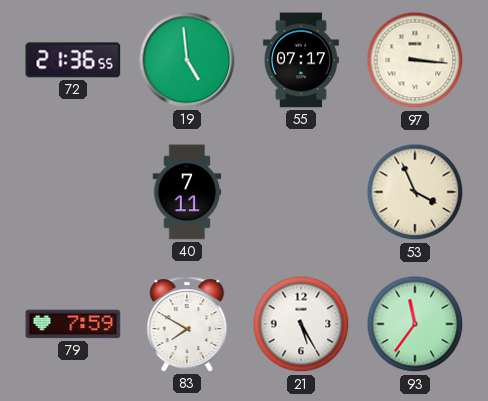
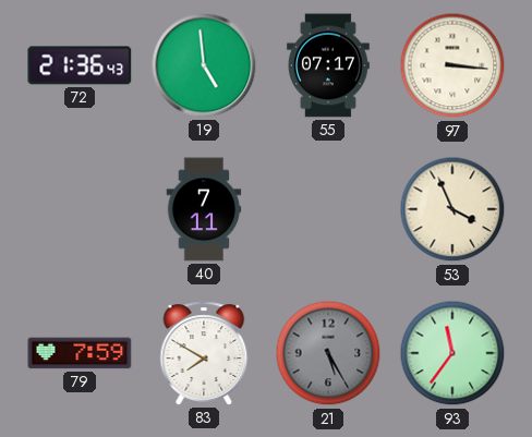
72: 21:36:55 -> 21:36:43 (80, 65)
21 dial: white -> grey (328, 353)
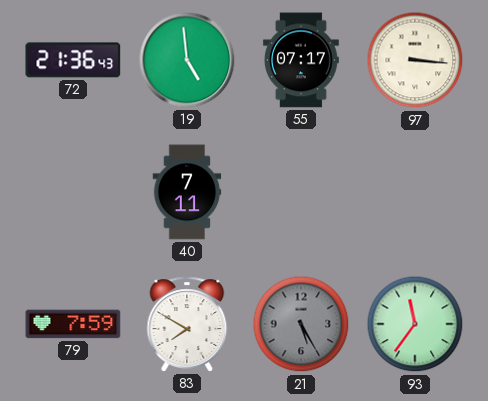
53: 3:56 -> none (452, 209)
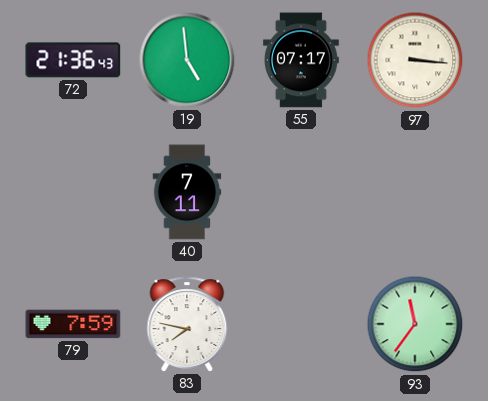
83: 7:50 -> 7:47 (187, 324)
21: 5:25 -> none (301, 324)
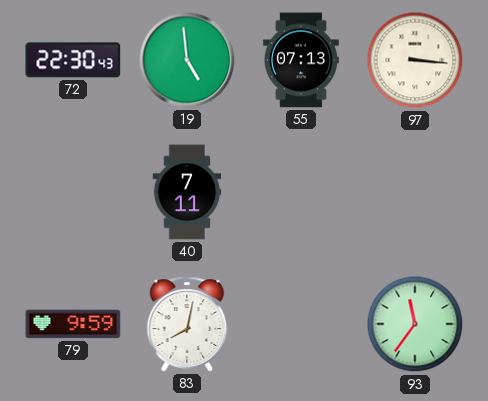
72: 21:36 -> 22:30 (73, 60)
55: 07:17 -> 07:13 (301, 60)
79: 7:59 -> 9:59 (73, 324)
83: 7:47 -> 8:02 (187, 324)
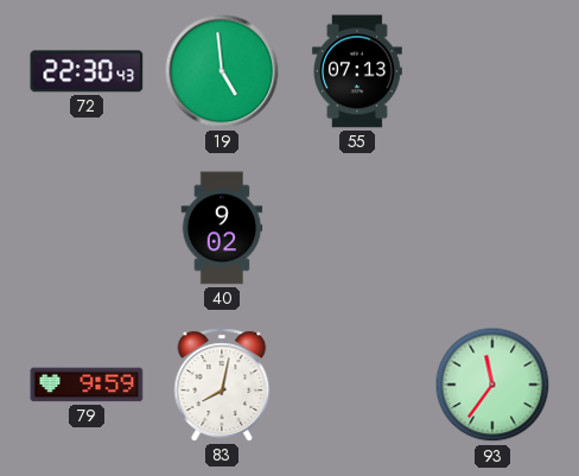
97: 3:16 -> none (415, 60)
40: 7:11 -> 9:02 (222, 228)
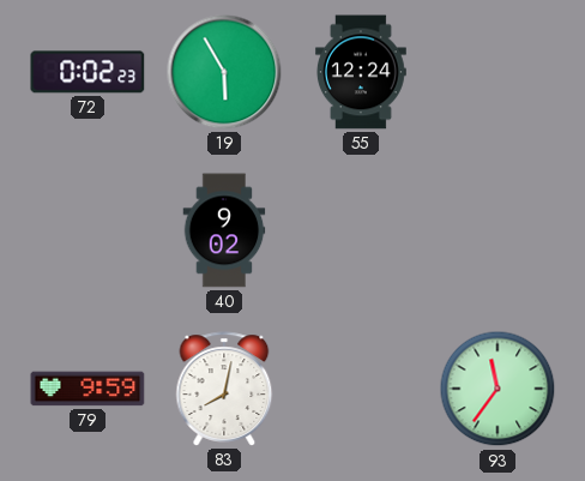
72: 22:30 -> 0:02 (88, 72)
19: 4:59 -> 5:55 (224, 72)
55: 07:13 -> 12:24 (361, 72)
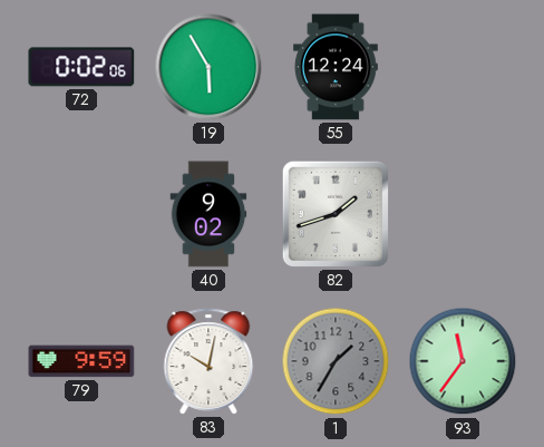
72: 0:02:23 -> 0:02:06 (81, 67)
82: none -> 1:42 (336, 214)
83: 8:02 -> 10:02 (208, 361)
1: none -> 1:35 (336, 361)
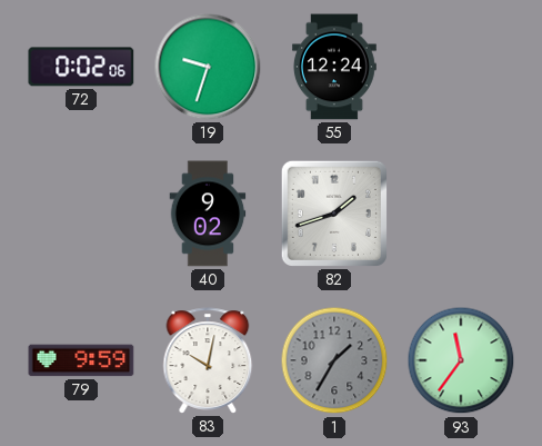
19: 5:55 -> 9:33 (208, 67)
